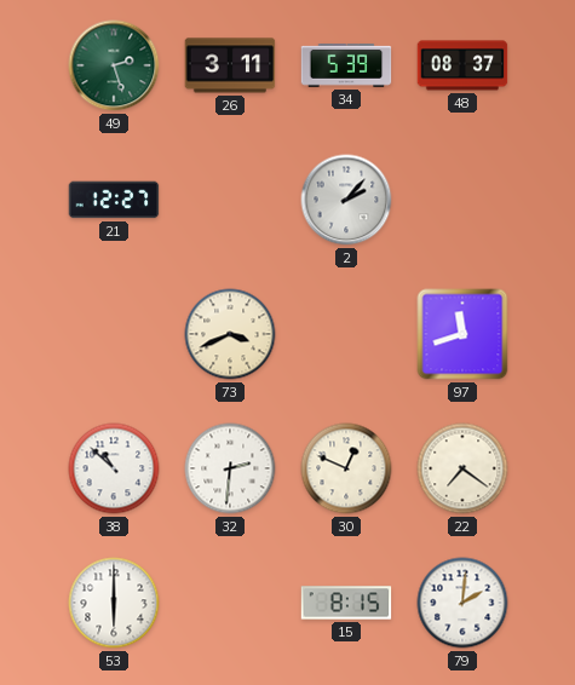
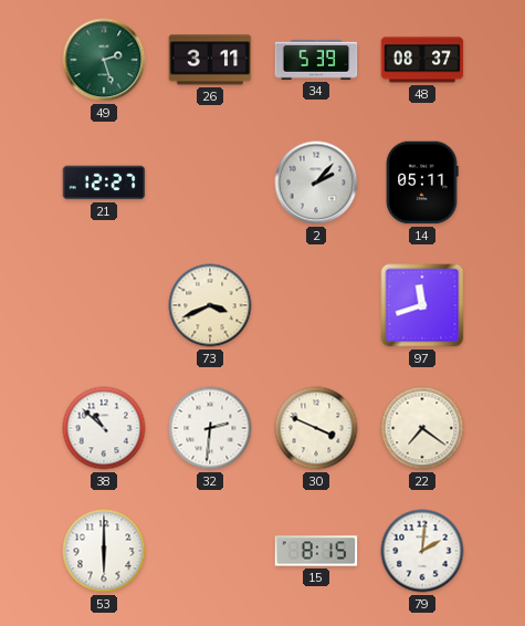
14: none -> 05:11 (422, 182)
30: 12:49 -> 3:49 (316, 428)
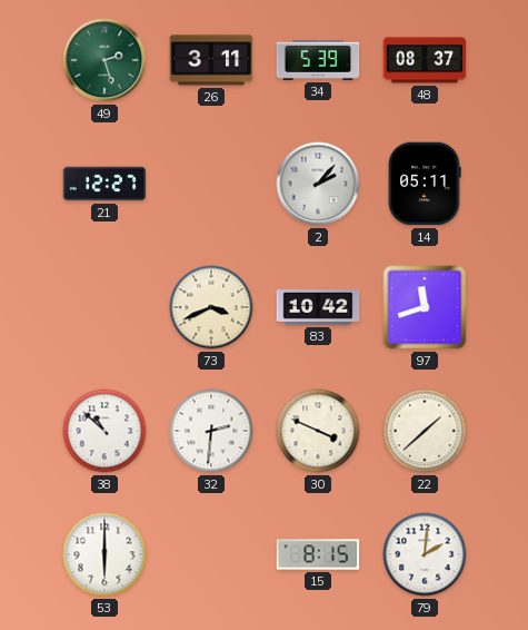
83: none -> 10:42 (318, 308)
22: 7:21 -> 1:38 (425, 431)
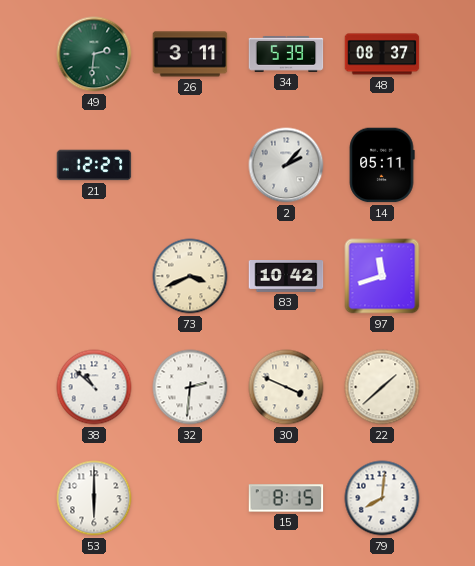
49: 2:27 -> 2:31 (94, 54)
79: 2:01 -> 8:01 (382, 498)
